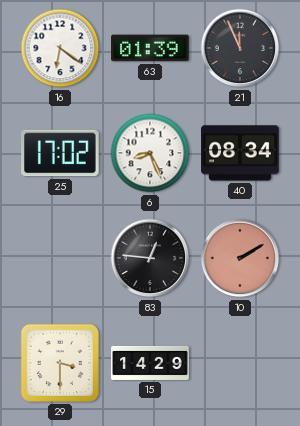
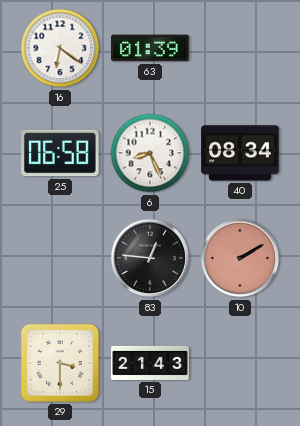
21: 11:56 -> none (240, 48)
25: 17:02 -> 06:58 (61, 153)
15: 14:29 -> 21:43 (150, 363)
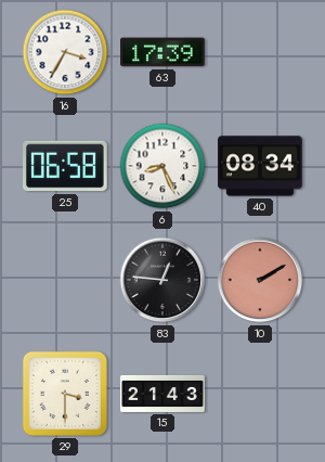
16: 6:21 -> 3:35 (65, 52)
63: 01:39 -> 17:39 (162, 52)
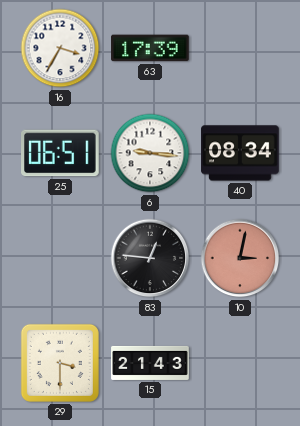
25: 06:58 -> 06:51 (61, 153)
6: 8:26 -> 9:16 (150, 153)
10: 2:10 -> 3:02 (240, 258)
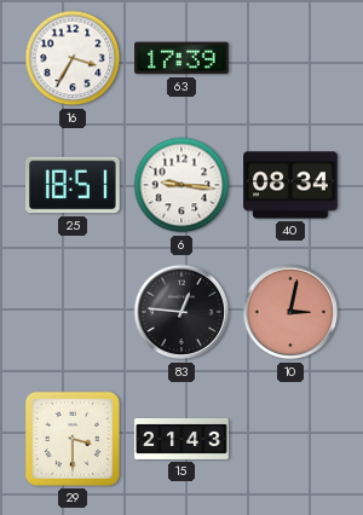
25: 06:51 -> 18:51 (74, 185)
